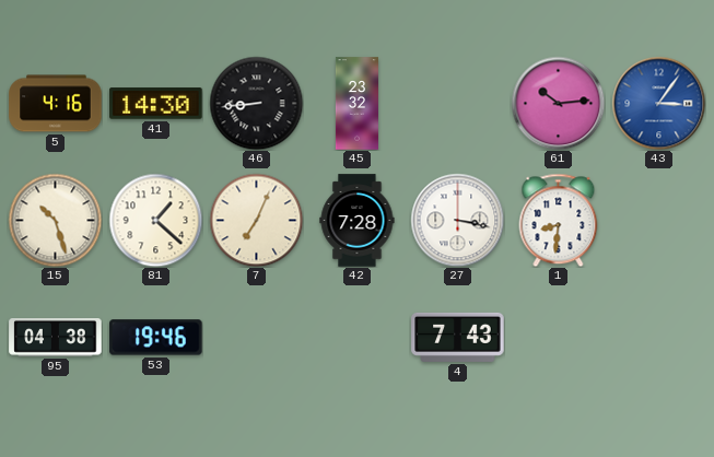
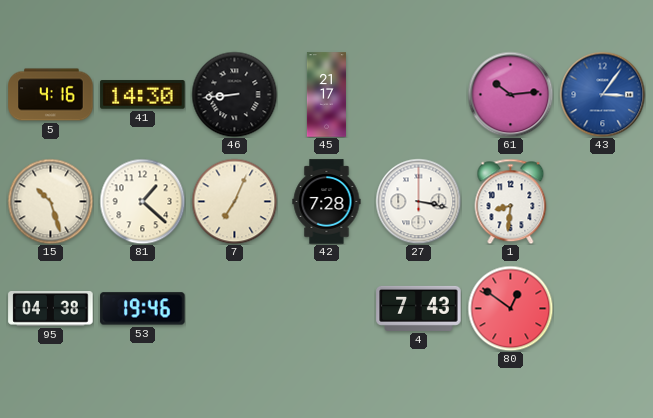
45: 23:32 -> 21:17 (326, 95)
80: none -> 12:51 (510, 308)
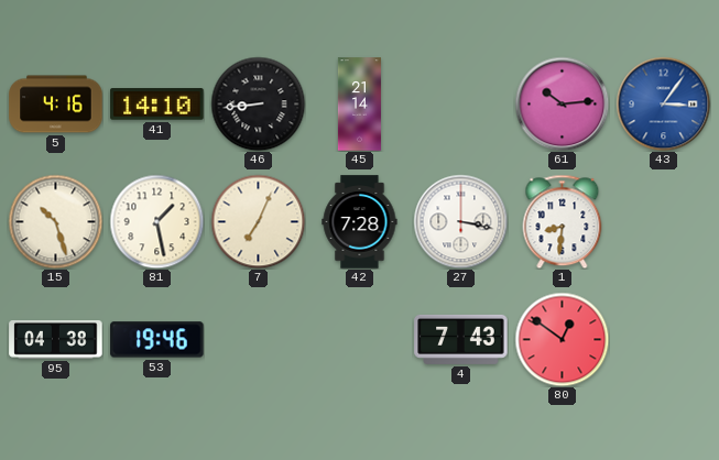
41: 14:30 -> 14:10 (157, 105)
45: 21:17 -> 21:14 (359, 105)
81: 1:22 -> 1:28 (156, 221)
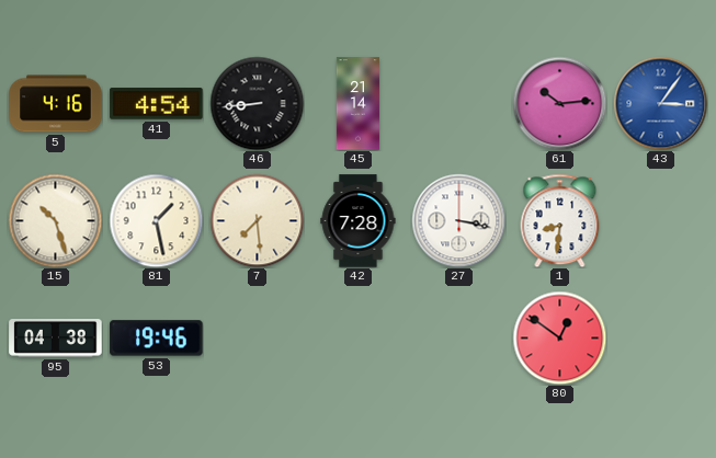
41: 14:10 -> 4:54 (157, 104)
7: 7:04 -> 7:29 (257, 220)
4: 7:43 -> none (461, 339)
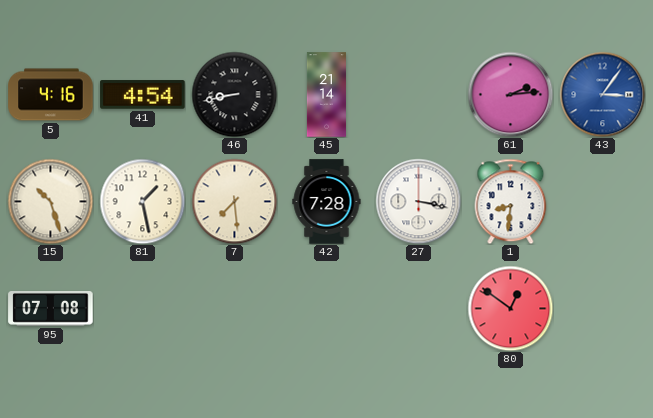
46: 8:44 -> 8:43 (234, 94)
61: 10:14 -> 2:14 (510, 94)
95: 04:38 -> 07:08 (51, 309)
53: 19:46 -> none (157, 339)
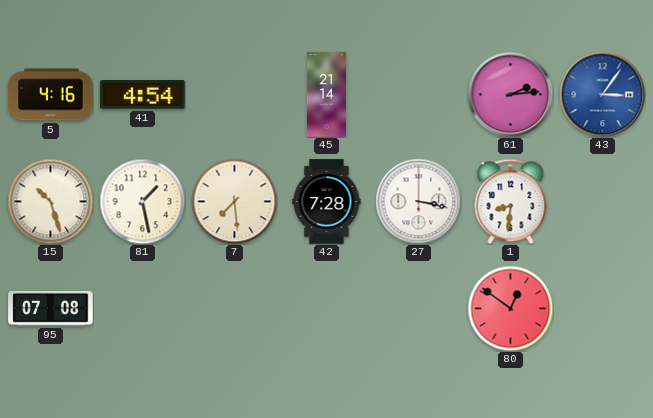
46: 8:43 -> none (234, 94)
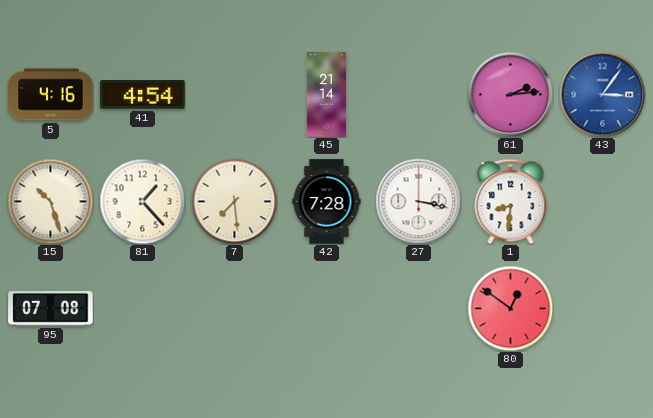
81: 1:28 -> 1:23 (142, 201)
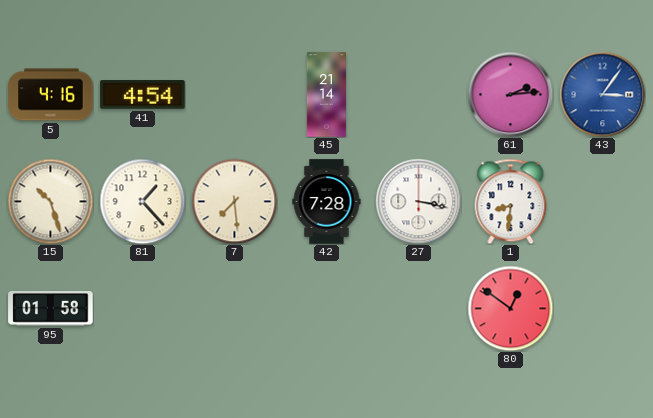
95: 07:08 -> 01:58 (51, 309)
